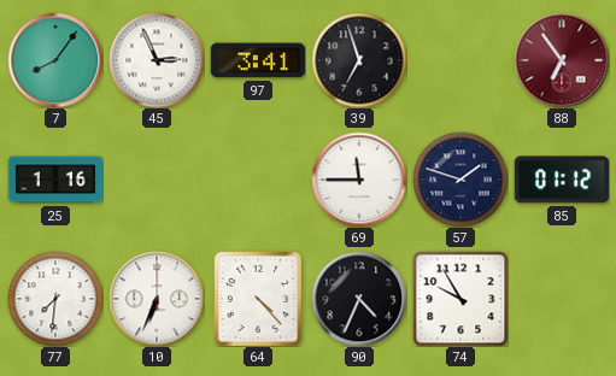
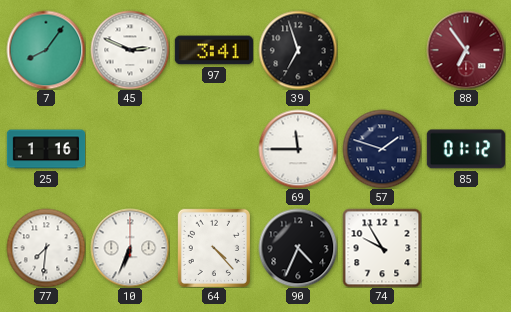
45: 2:56 -> 2:49 (130, 50)
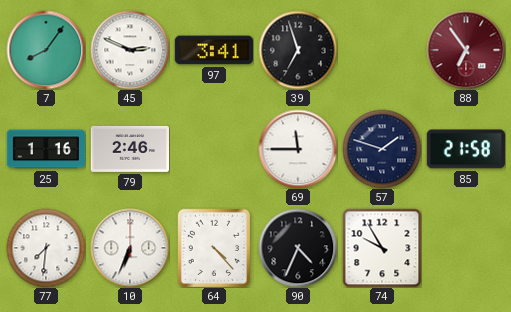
79: none -> 2:46 (129, 149)
85: 01:12 -> 21:58 (466, 149)
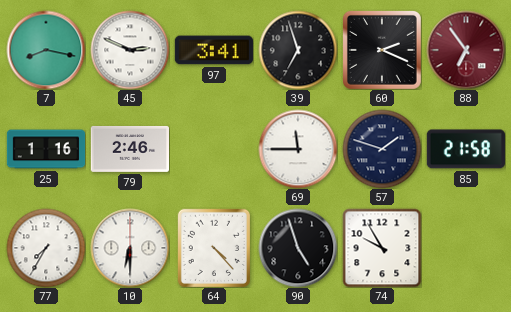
7: 8:06 -> 8:17 (46, 50)
60: none -> 2:19 (382, 50)
77: 7:31 -> 7:35 (46, 248)
10: 6:34 -> 6:30 (130, 248)
90: 4:34 -> 4:57 (298, 248)
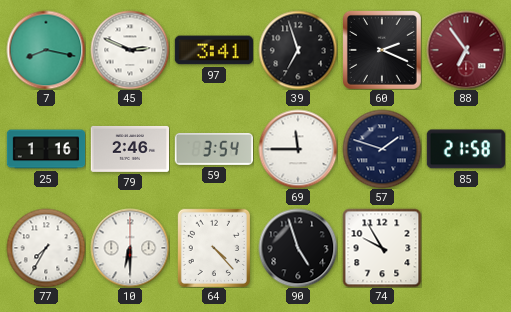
59: none -> 3:54 (213, 149)
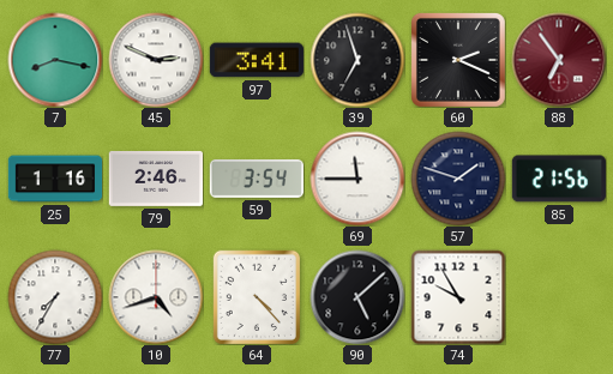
85: 21:58 -> 21:56 (559, 179)
10: 6:30 -> 4:42 (156, 297)
90: 4:57 -> 5:08 (357, 297)
